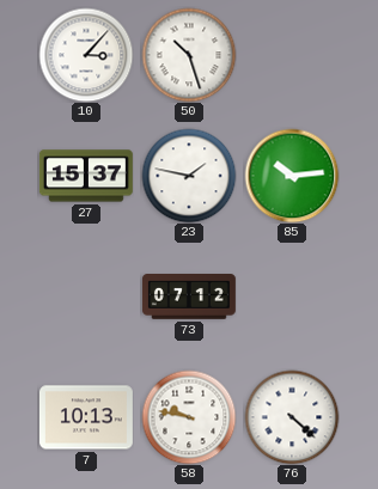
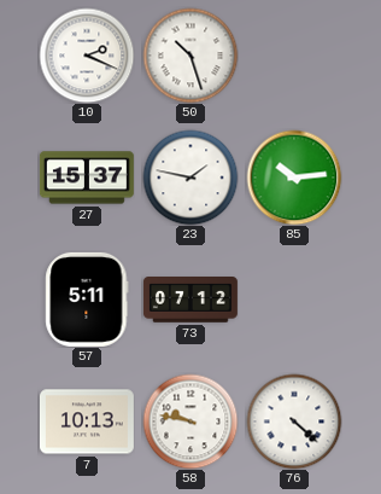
10: 3:07 -> 2:19 (87, 56)
57: none -> 5:11 (87, 300)
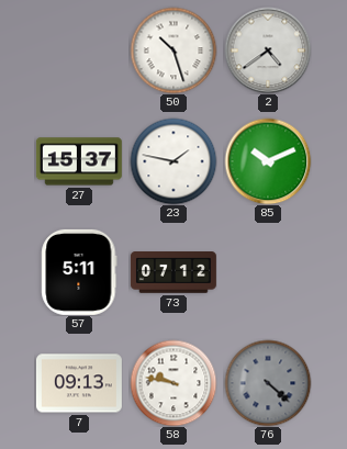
10: 2:19 -> none (87, 56)
2: none -> 4:39 (268, 50)
85: 10:14 -> 10:11 (268, 161)
7: 10:13 -> 09:13 (79, 383)
76 dial: white -> grey (268, 383)
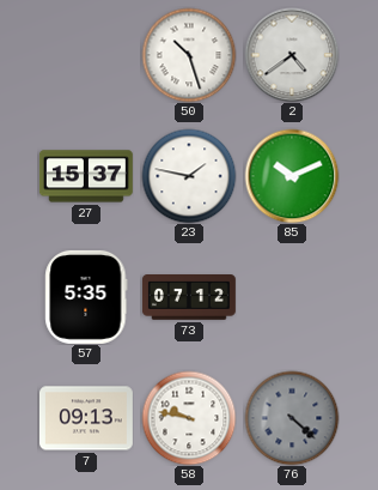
57: 5:11 -> 5:35 (86, 297)
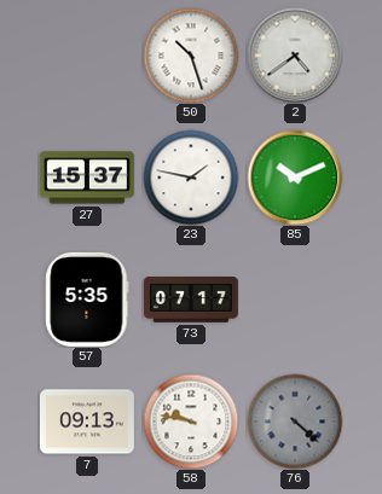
73: 07:12 -> 07:17 (191, 301)
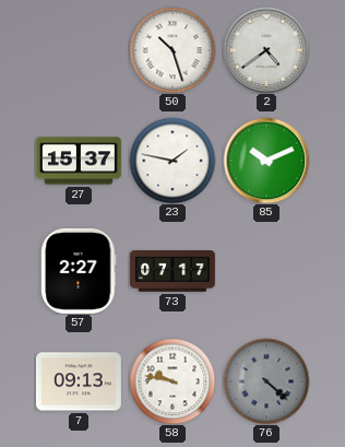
57: 5:35 -> 2:27 (79, 271)
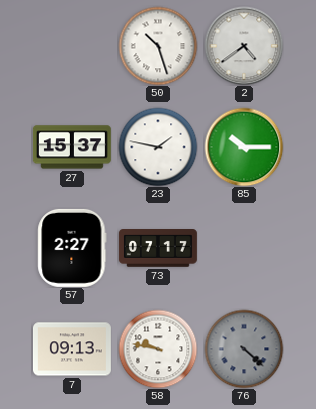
85: 10:11 -> 10:15 (244, 147)
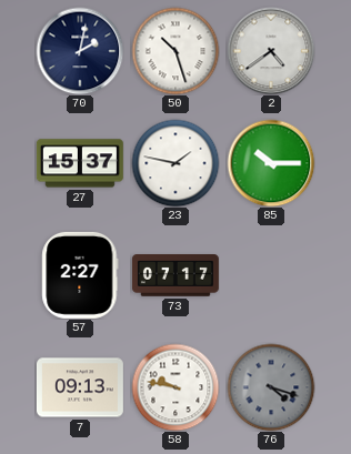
70: none -> 2:02 (80, 51)
76: 4:22 -> 4:18 (271, 387)
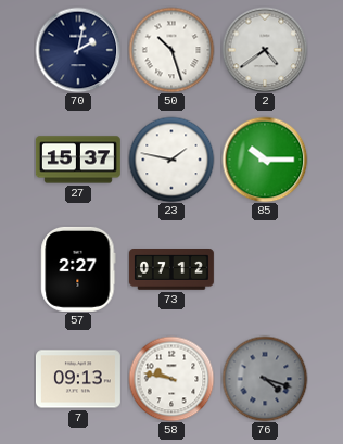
73: 07:17 -> 07:12 (171, 270)
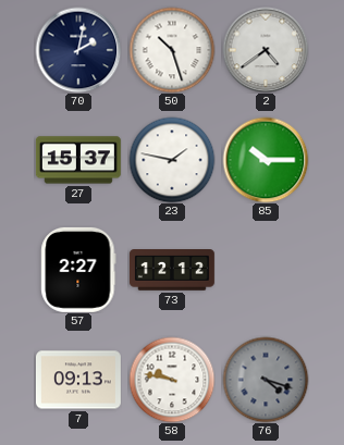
73: 07:12 -> 12:12 (172, 271)
